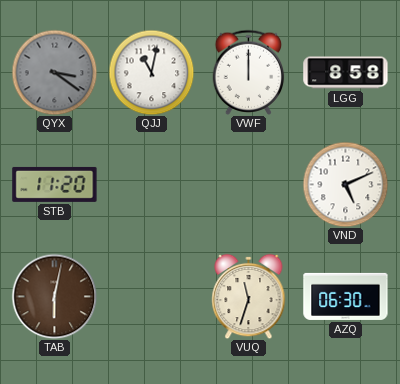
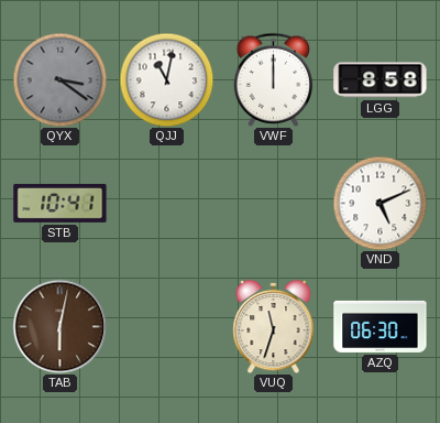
STB: 11:20 -> 10:41 (61, 203)
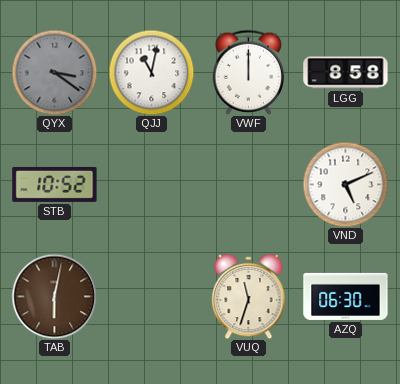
STB: 10:41 -> 10:52 (55, 184)
